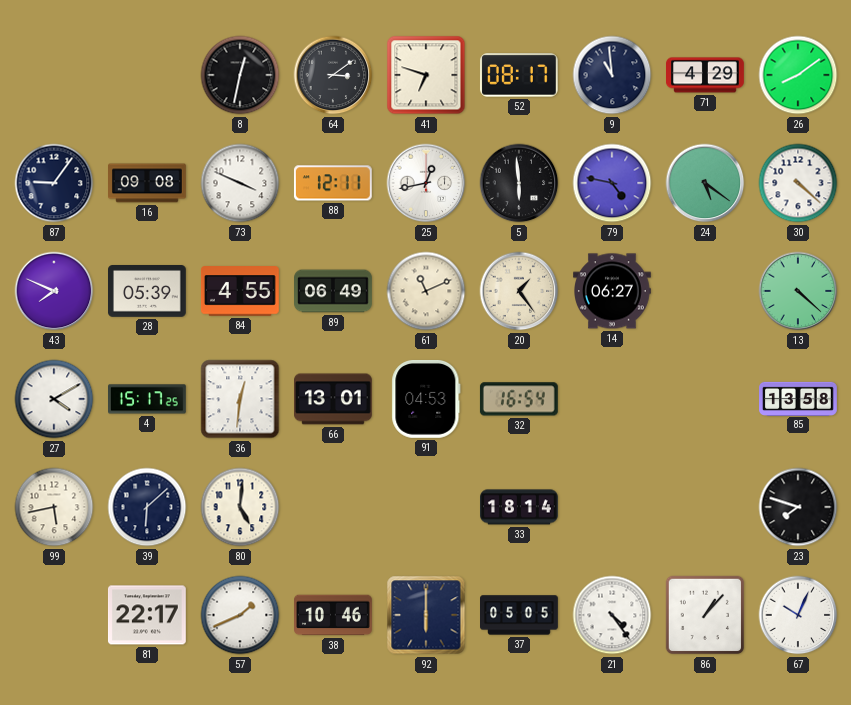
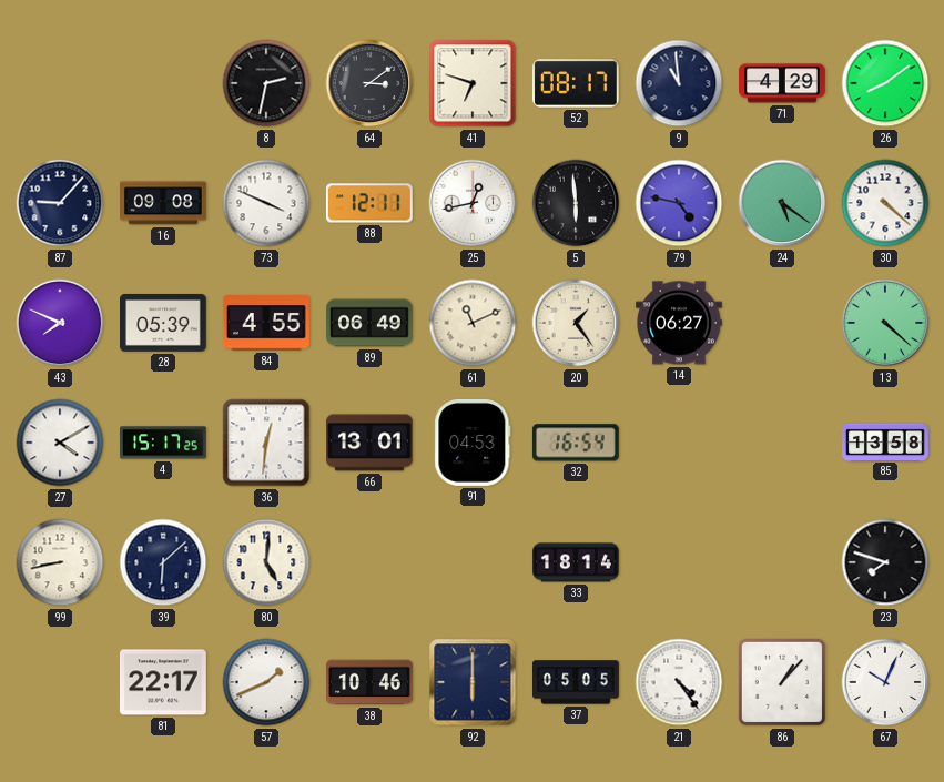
8: 12:32 -> 2:32 (266, 83)
87: 9:06 -> 9:07 (60, 203)
99: 5:43 -> 8:43 (60, 562)
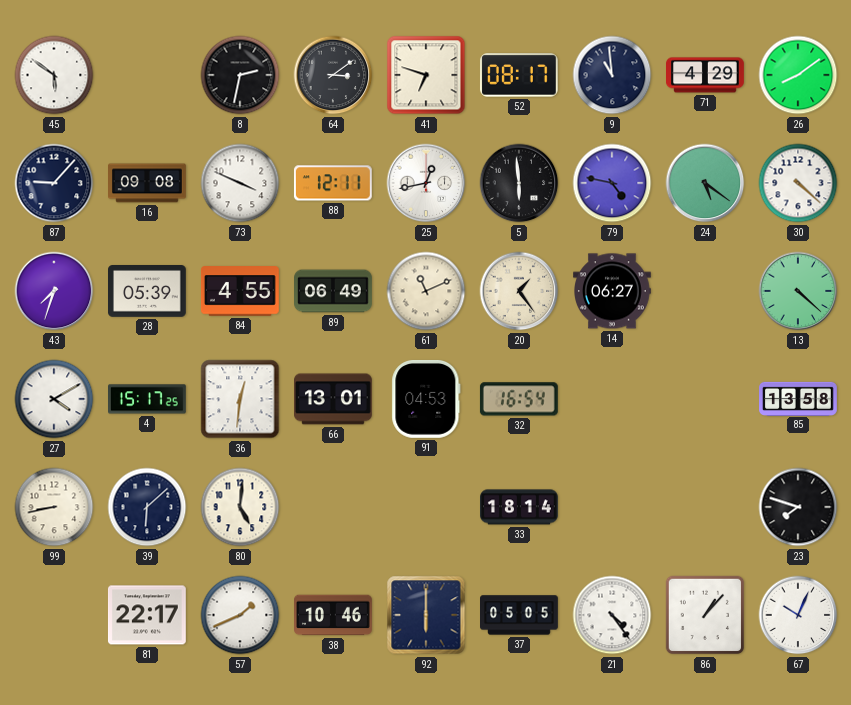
45: none -> 5:51 (54, 75)
43: 7:49 -> 7:33 (54, 291)
